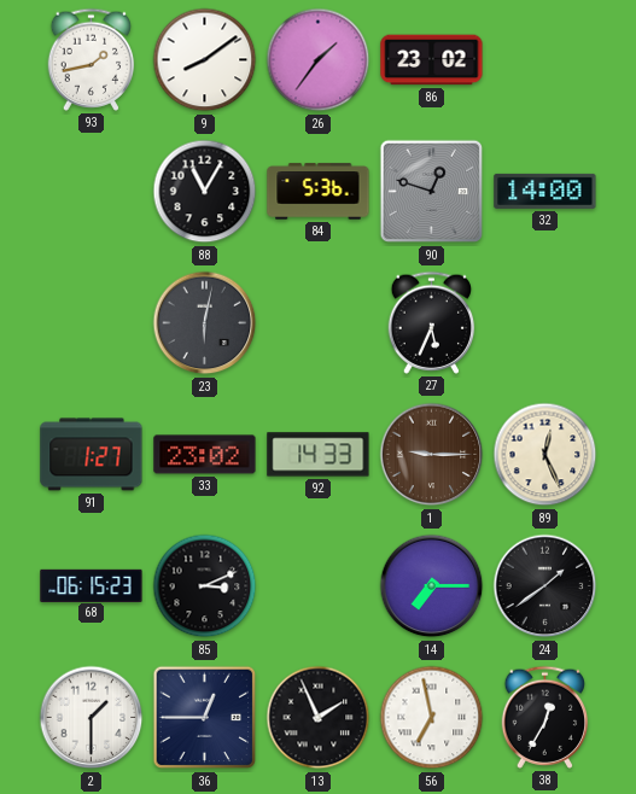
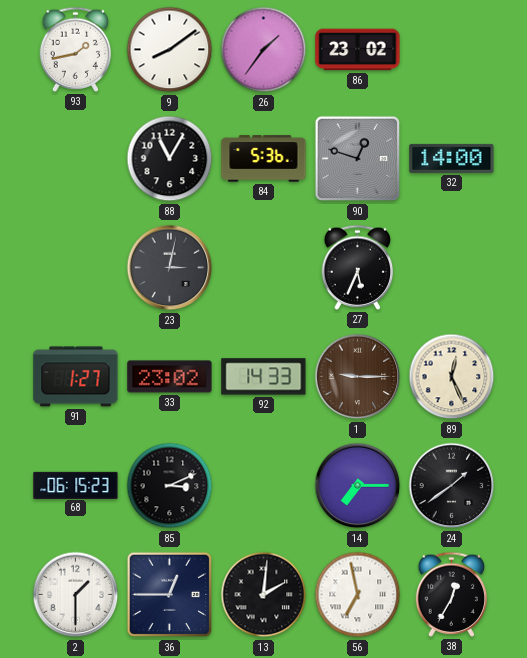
23: 6:02 -> 3:02 (170, 268)
13: 1:56 -> 2:01 (264, 595)
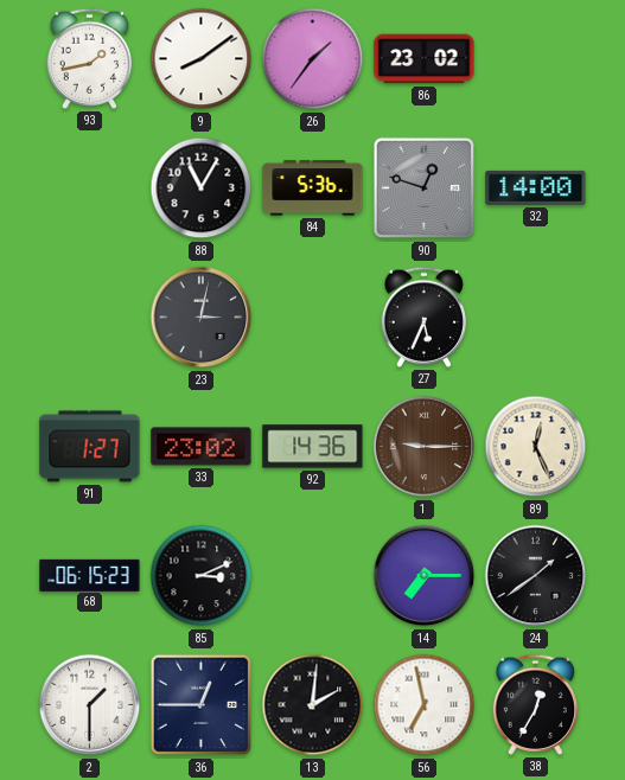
92: 14:33 -> 14:36 (313, 447)
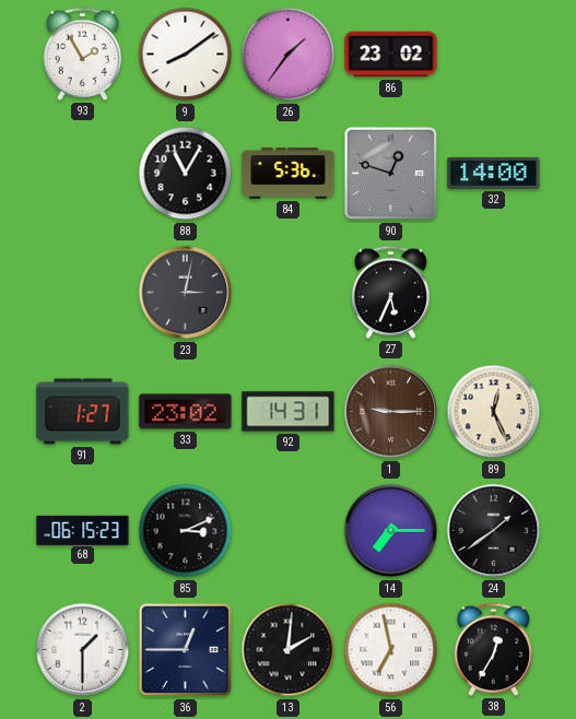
93: 1:43 -> 1:55 (83, 54)
92: 14:36 -> 14:31 (289, 412)
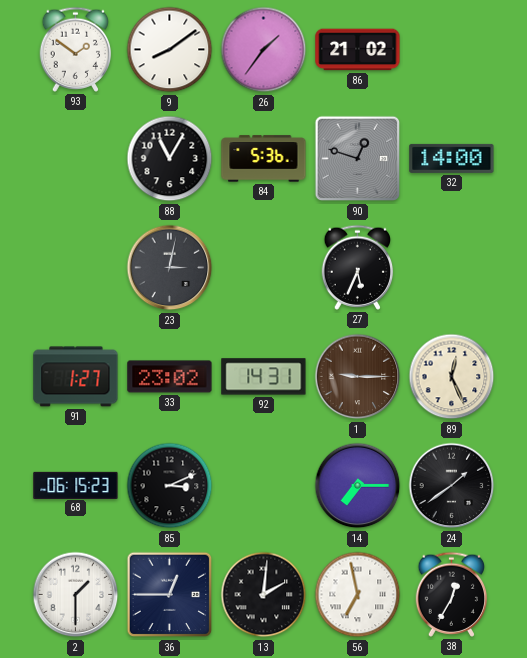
93: 1:55 -> 1:51 (76, 49)
86: 23:02 -> 21:02 (358, 50)
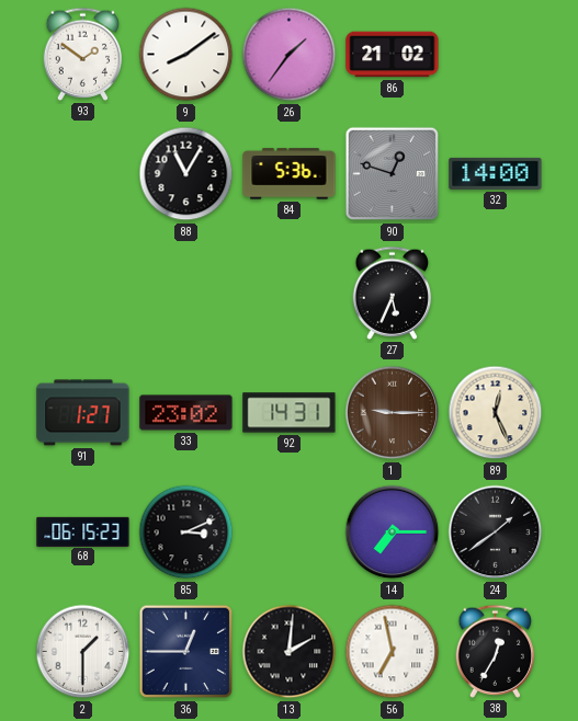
23: 3:02 -> none (170, 268)
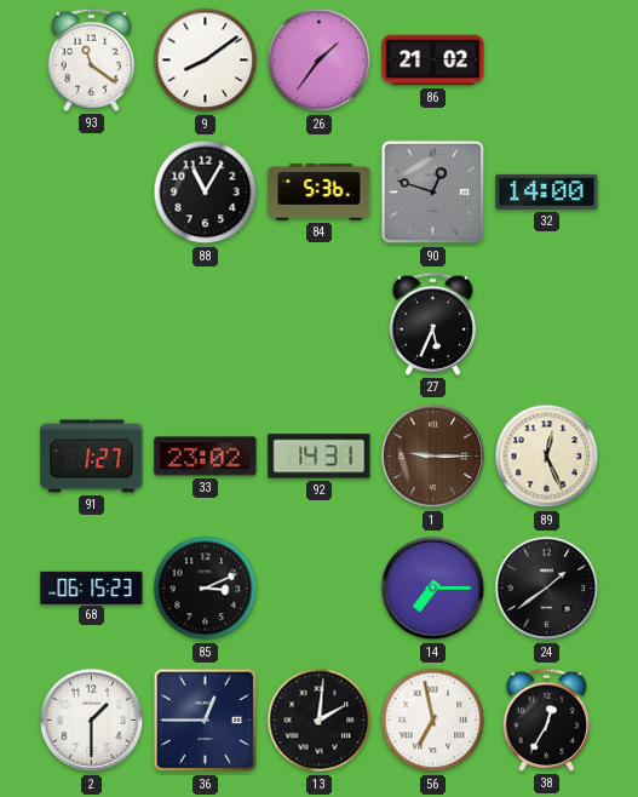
93: 1:51 -> 11:21 (92, 59)
